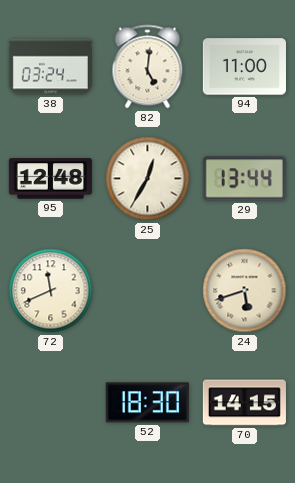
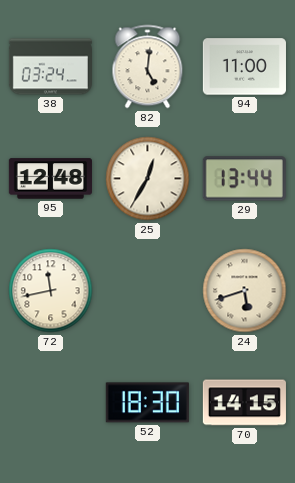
72: 11:41 -> 11:43 (51, 291)
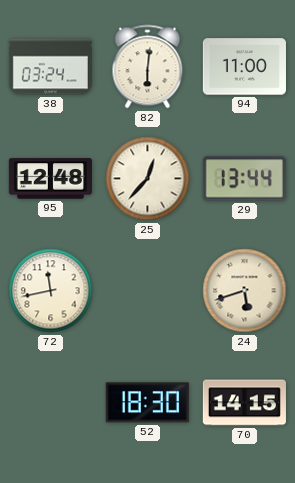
82: 5:01 -> 6:01 (148, 67)
25: 12:35 -> 12:37 (148, 179)
